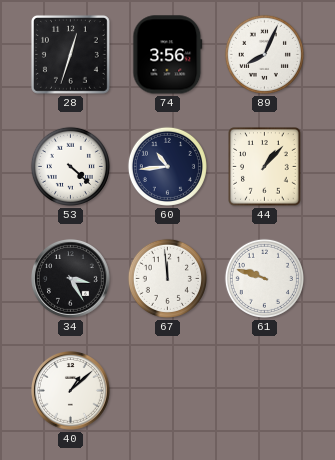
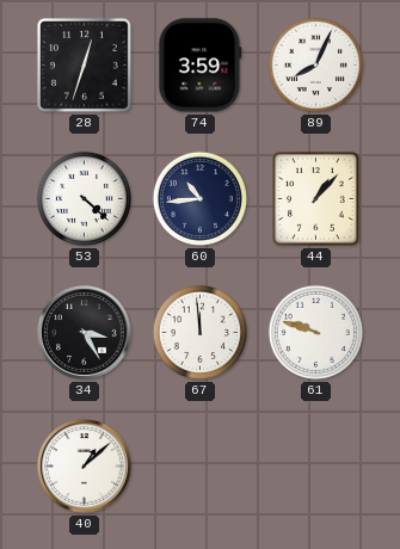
74: 3:56 -> 3:59 (201, 66)
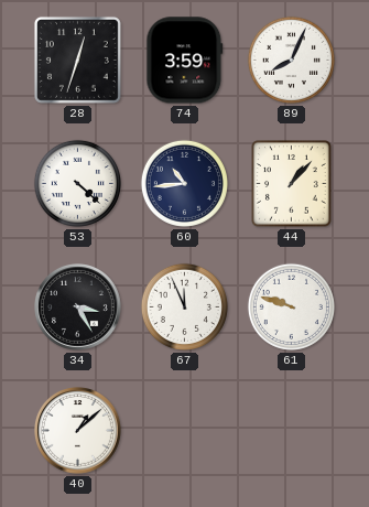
67: 11:59 -> 11:56 (184, 306)
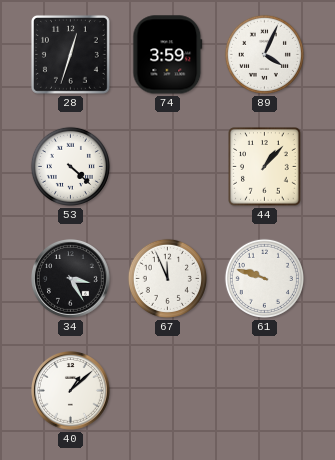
89: 8:04 -> 4:04 (264, 54)
60: 10:44 -> none (184, 183)
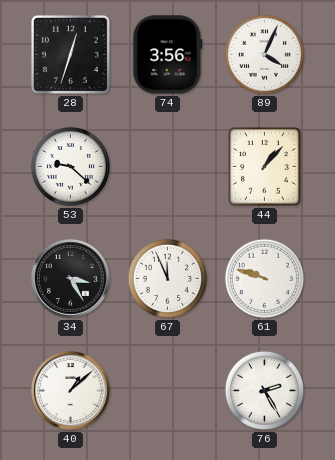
74: 3:59 -> 3:56 (168, 55)
53: 4:22 -> 9:22 (70, 166)
76: none -> 2:25 (264, 390)
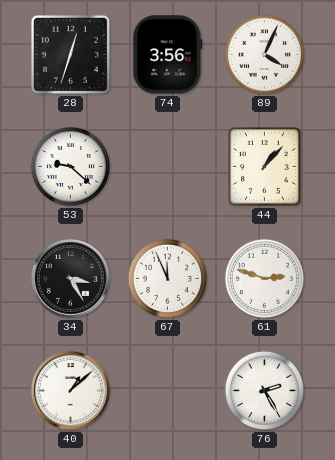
61: 9:48 -> 2:48 (264, 278)
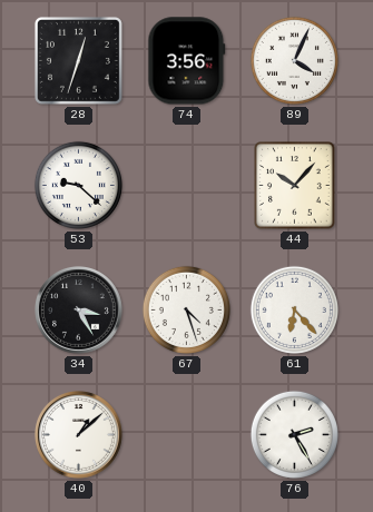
44: 1:07 -> 10:07 (295, 186)
67: 11:56 -> 4:27 (186, 309)
61: 2:48 -> 6:23 (294, 309)
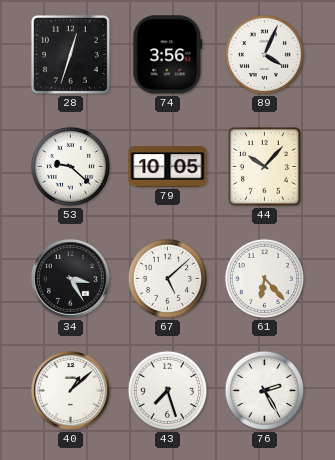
79: none -> 10:05 (168, 167)
67: 4:27 -> 5:08 (167, 278)
43: none -> 7:27 (167, 390)
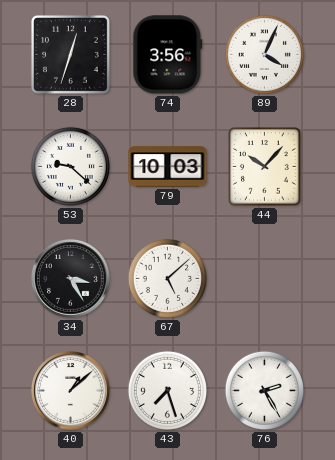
79: 10:05 -> 10:03 (168, 167)
61: 6:23 -> none (264, 278)
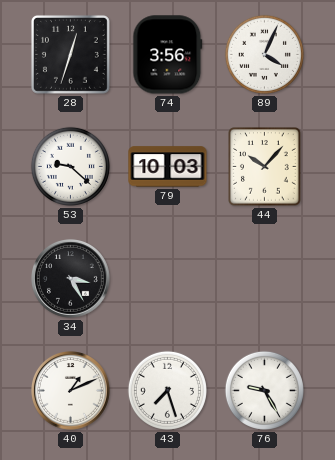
67: 5:08 -> none (167, 278)
40: 1:08 -> 1:11 (71, 391)
76: 2:25 -> 9:25 (264, 390)
